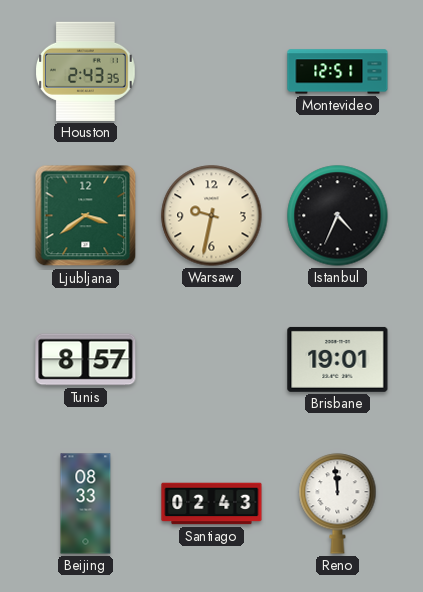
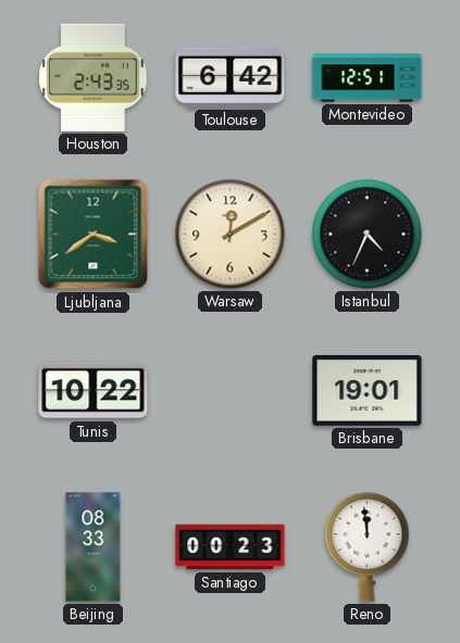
Toulouse: none -> 6:42 (231, 77)
Warsaw: 9:32 -> 12:10 (231, 235)
Tunis: 8:57 -> 10:22 (94, 391)
Santiago: 02:43 -> 00:23 (231, 547)
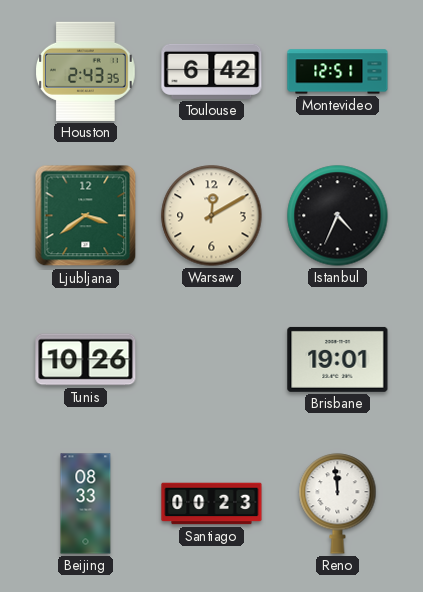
Tunis: 10:22 -> 10:26 (86, 360)
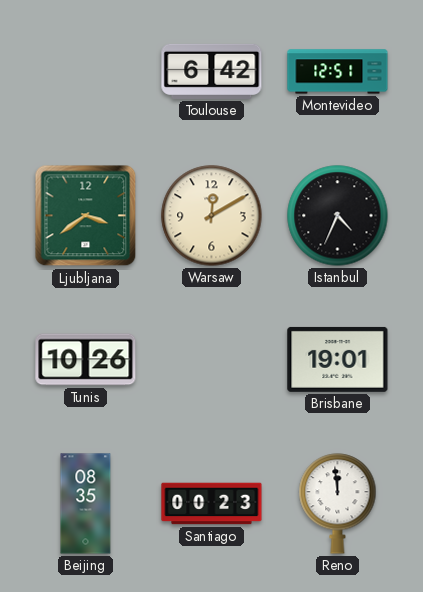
Houston: 2:43 -> none (86, 71)
Beijing: 08:33 -> 08:35 (86, 504)
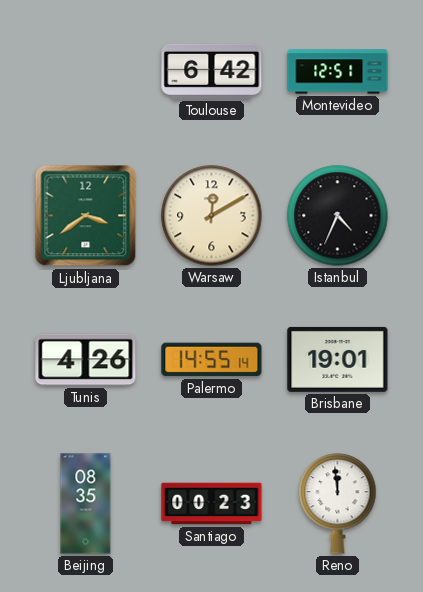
Tunis: 10:26 -> 4:26 (86, 360)
Palermo: none -> 14:55 (212, 360)
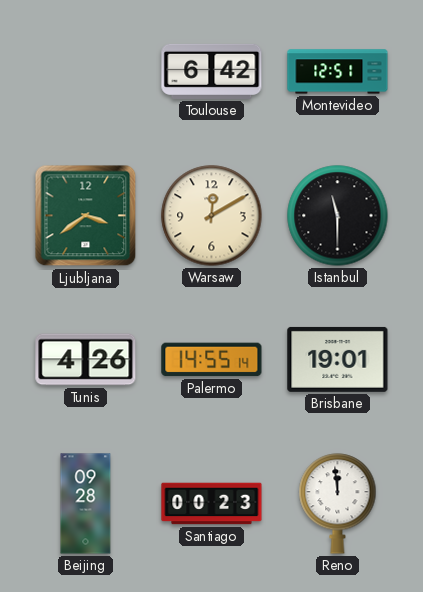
Istanbul: 4:34 -> 11:30 (338, 216)
Beijing: 08:35 -> 09:28 (86, 504)
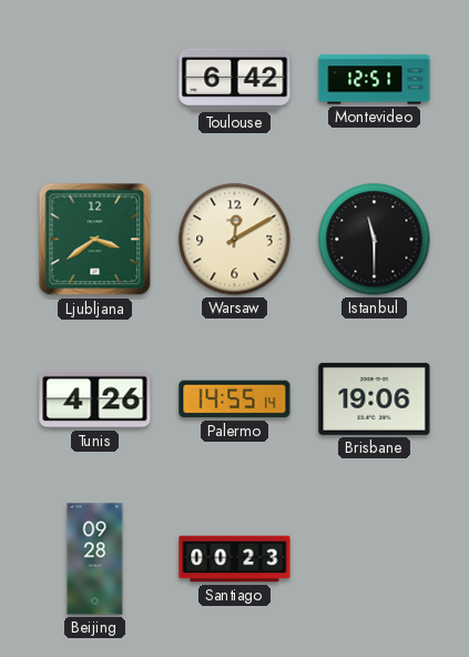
Brisbane: 19:01 -> 19:06 (375, 398)
Reno: 11:59 -> none (338, 504)
